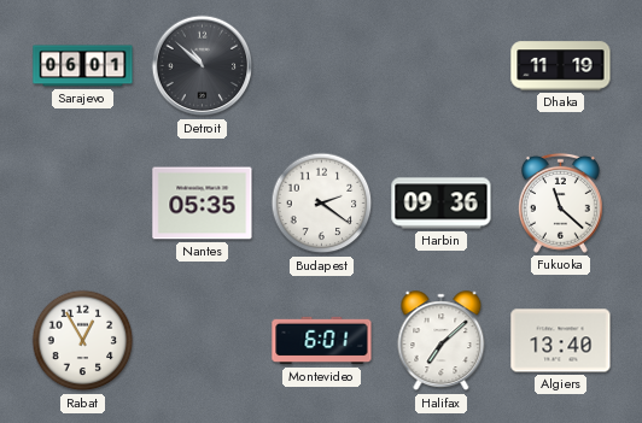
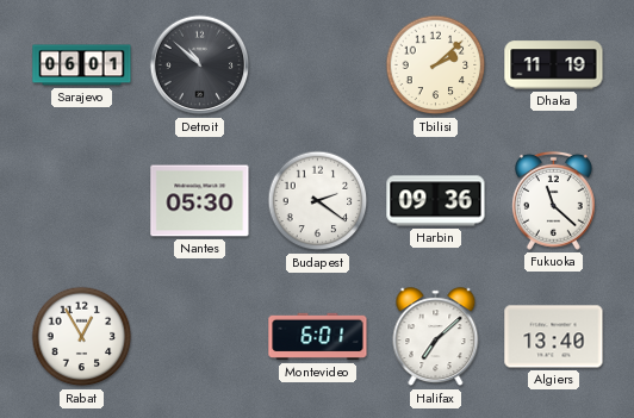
Tbilisi: none -> 2:08 (436, 65)
Nantes: 05:35 -> 05:30 (200, 201)
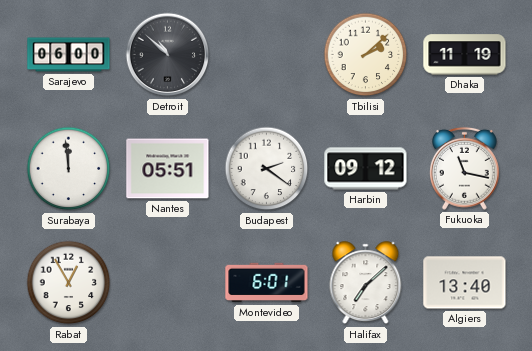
Sarajevo: 06:01 -> 06:00 (69, 55)
Surabaya: none -> 11:59 (69, 169)
Nantes: 05:30 -> 05:51 (168, 169)
Harbin: 09:36 -> 09:12 (366, 169)
Fukuoka: 11:22 -> 11:17 (464, 168)
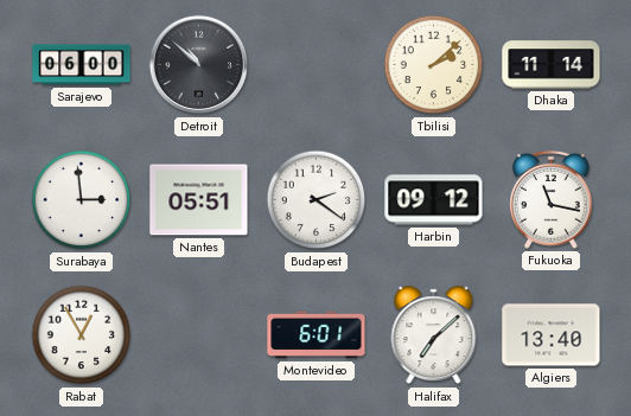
Dhaka: 11:19 -> 11:14 (552, 65)
Surabaya: 11:59 -> 2:59 (82, 200)
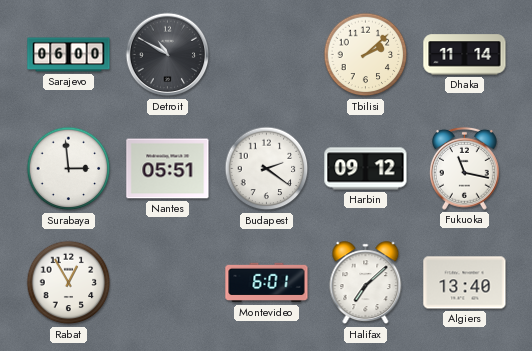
Detroit: 10:52 -> 10:50 (168, 55)
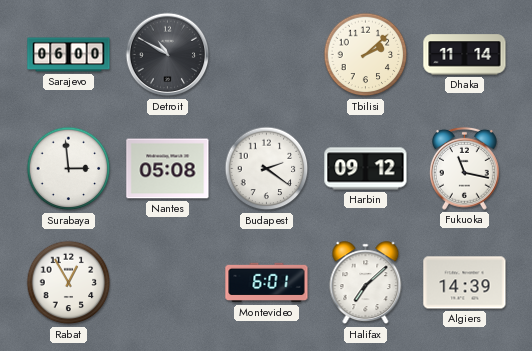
Nantes: 05:51 -> 05:08 (168, 169)
Algiers: 13:40 -> 14:39 (465, 283)
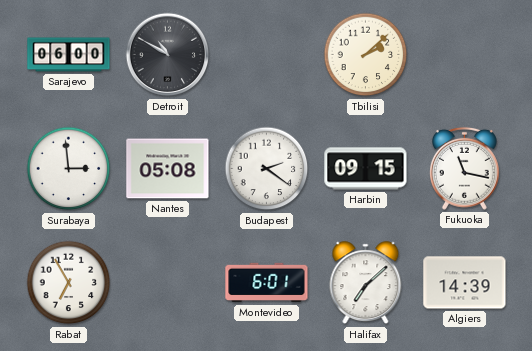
Dhaka: 11:14 -> none (465, 55)
Harbin: 09:12 -> 09:15 (366, 169)
Rabat: 12:55 -> 6:55 (69, 283)
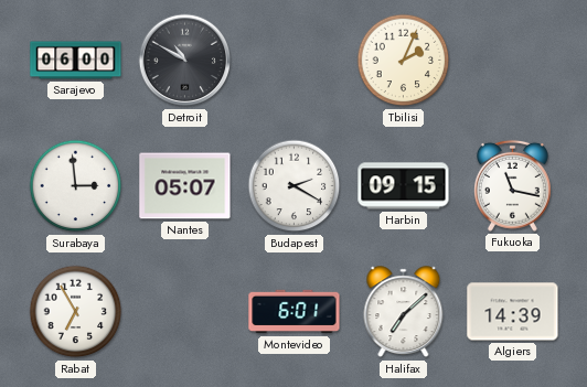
Tbilisi: 2:08 -> 2:04 (404, 61)
Nantes: 05:08 -> 05:07 (185, 186)
Budapest: 2:21 -> 2:20 (295, 186)
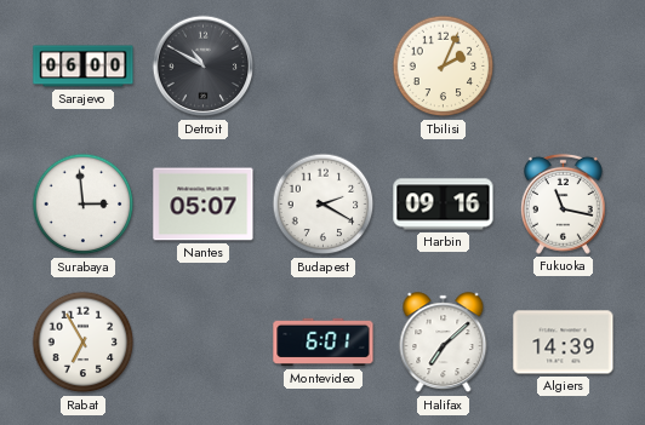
Harbin: 09:15 -> 09:16 (444, 205)
